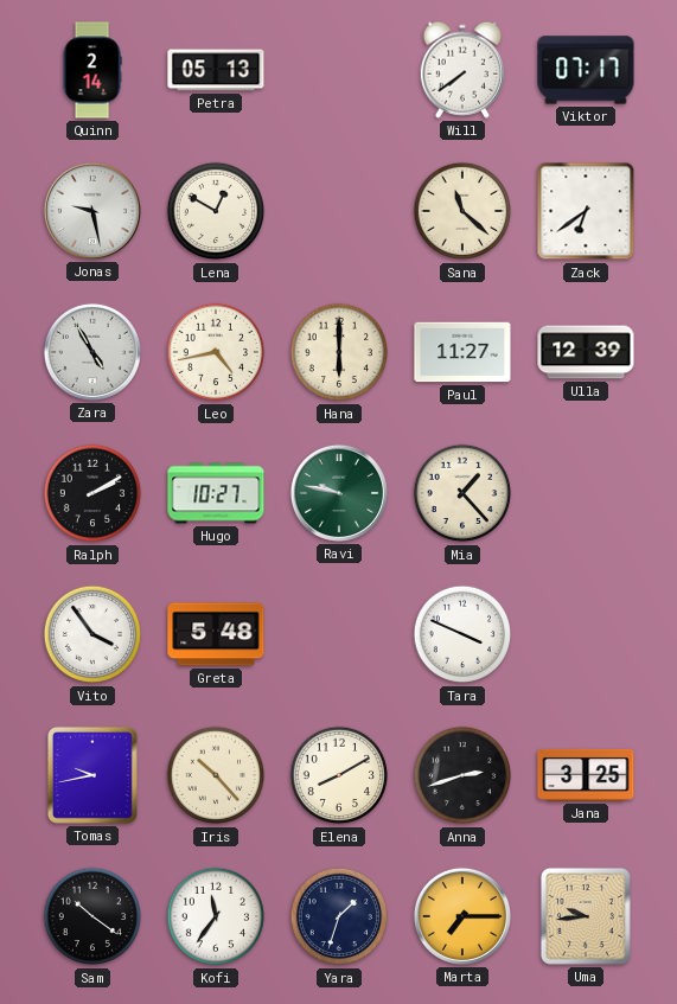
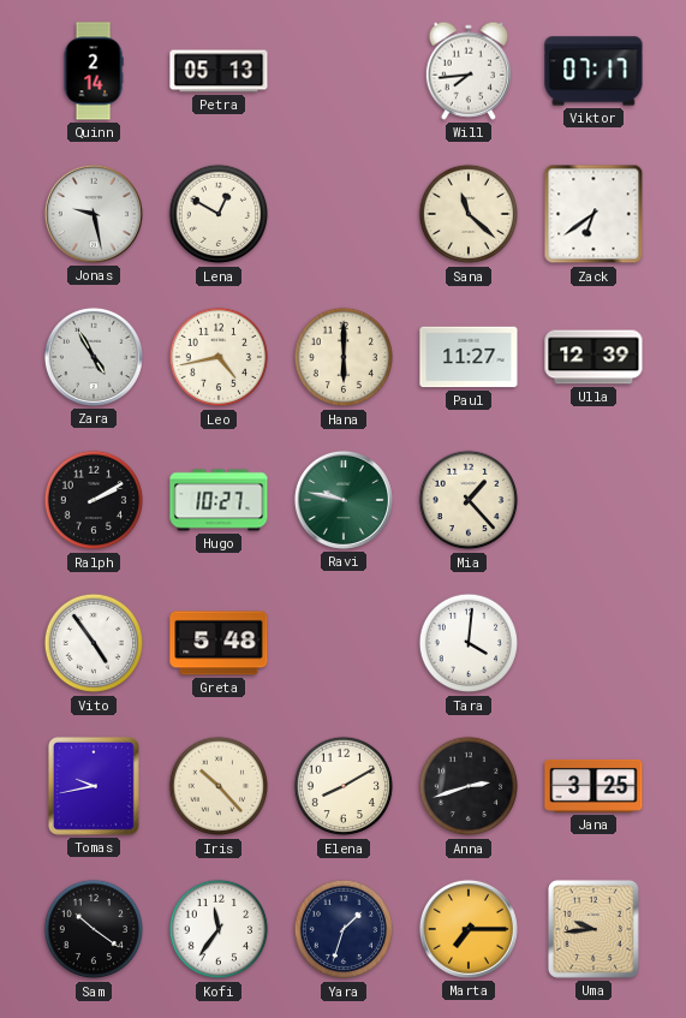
Will: 7:39 -> 7:44 (467, 71)
Vito: 3:54 -> 4:54 (94, 643)
Tara: 3:49 -> 4:01 (469, 643)
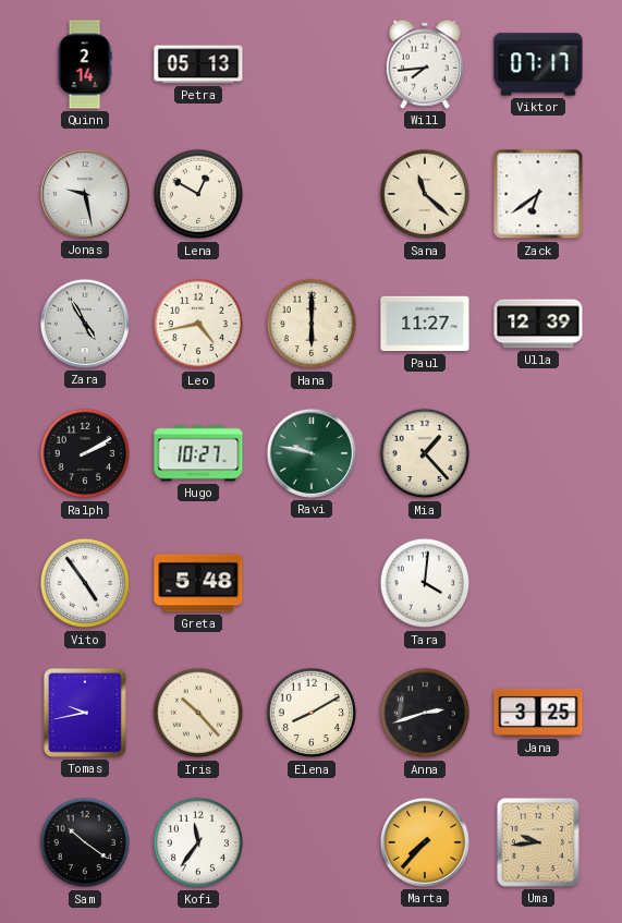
Yara: 1:33 -> none (344, 929)
Marta: 7:15 -> 7:37 (425, 842)
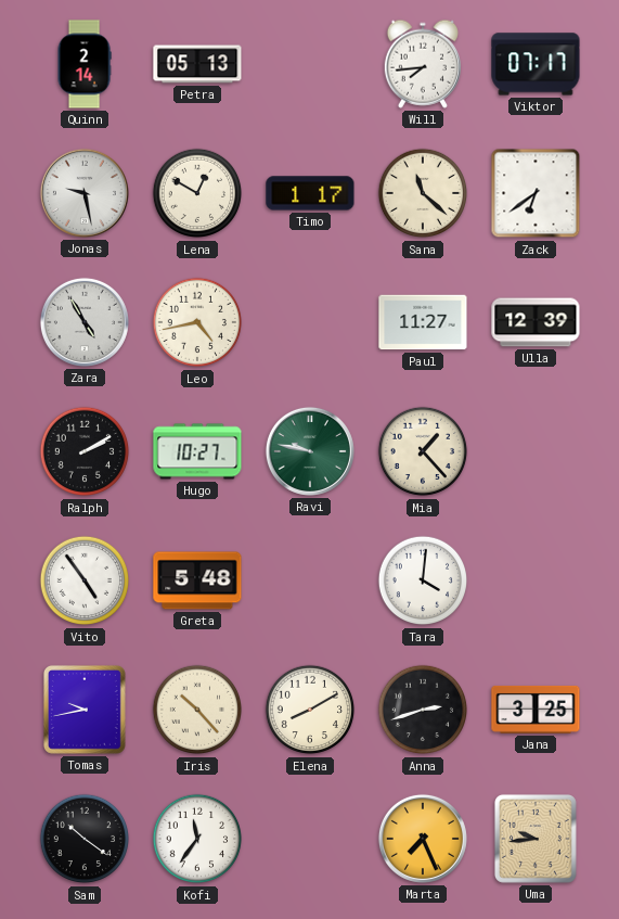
Timo: none -> 1:17 (310, 193)
Hana: 6:00 -> none (312, 324)
Marta: 7:37 -> 7:26 (423, 839)
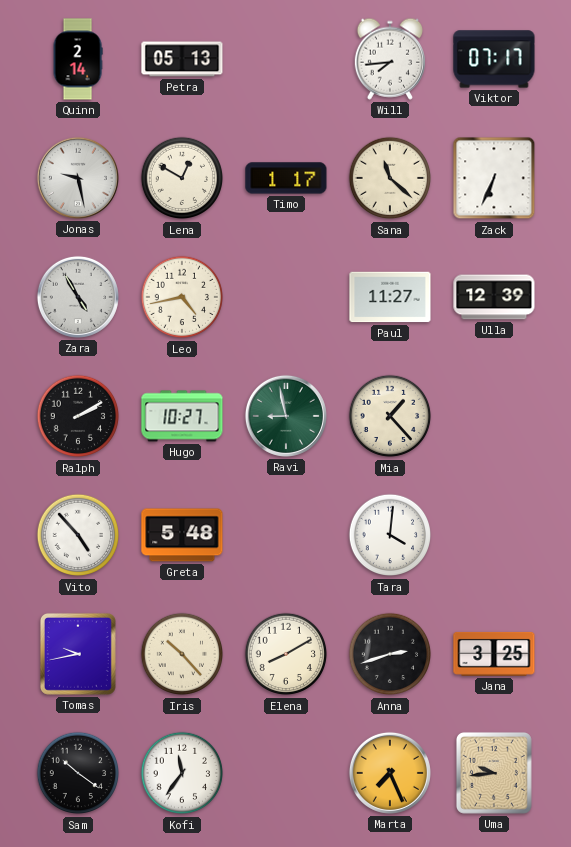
Zack: 6:39 -> 6:34 (494, 178)
Ravi: 9:47 -> 8:58 (286, 416)
Vito: 4:54 -> 4:53 (78, 535)
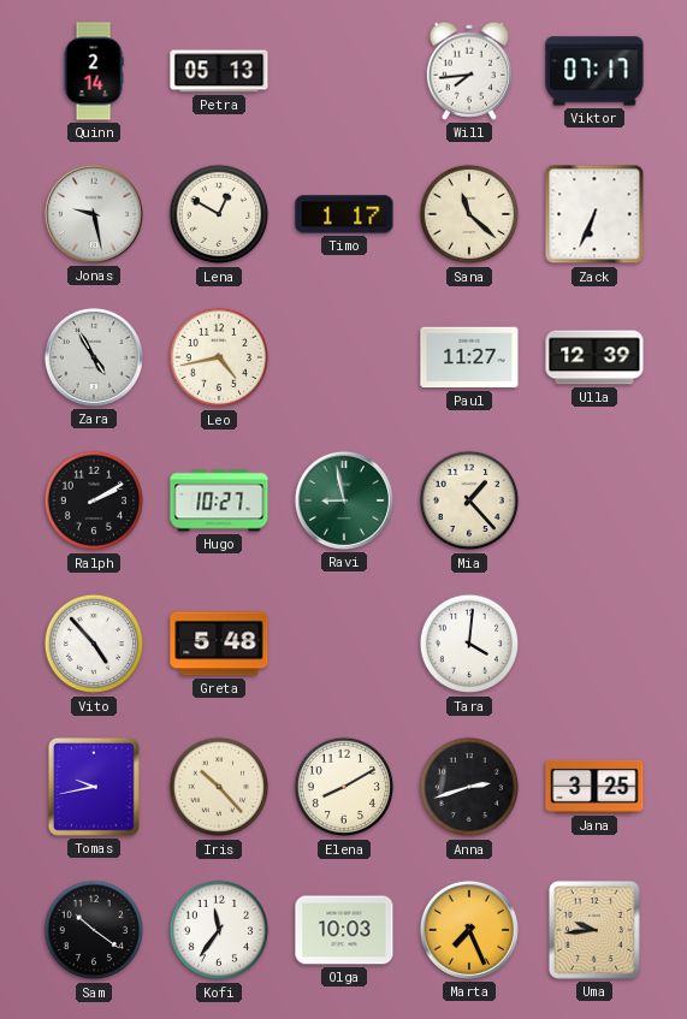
Olga: none -> 10:03 (344, 930)
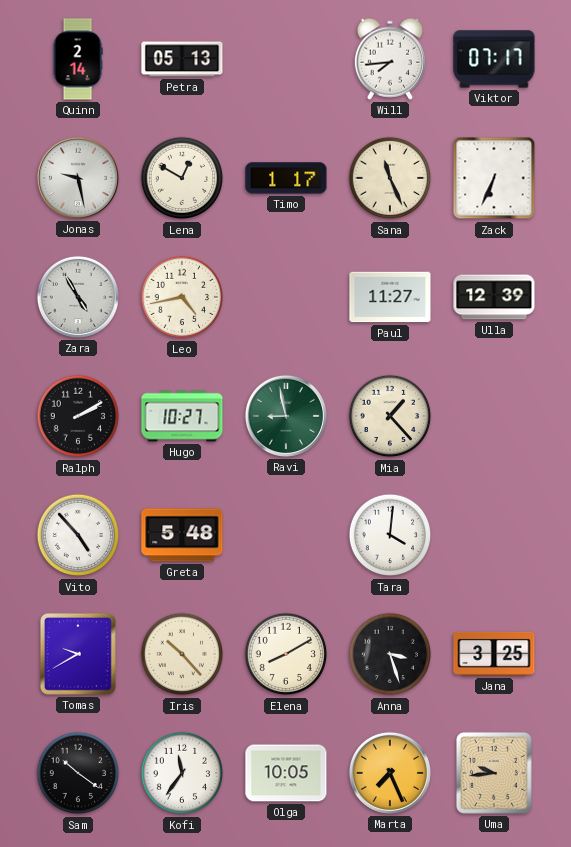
Sana: 11:22 -> 11:26 (390, 178)
Tomas: 9:43 -> 9:40 (78, 654)
Anna: 2:42 -> 3:27 (390, 654)
Olga: 10:03 -> 10:05 (286, 773)
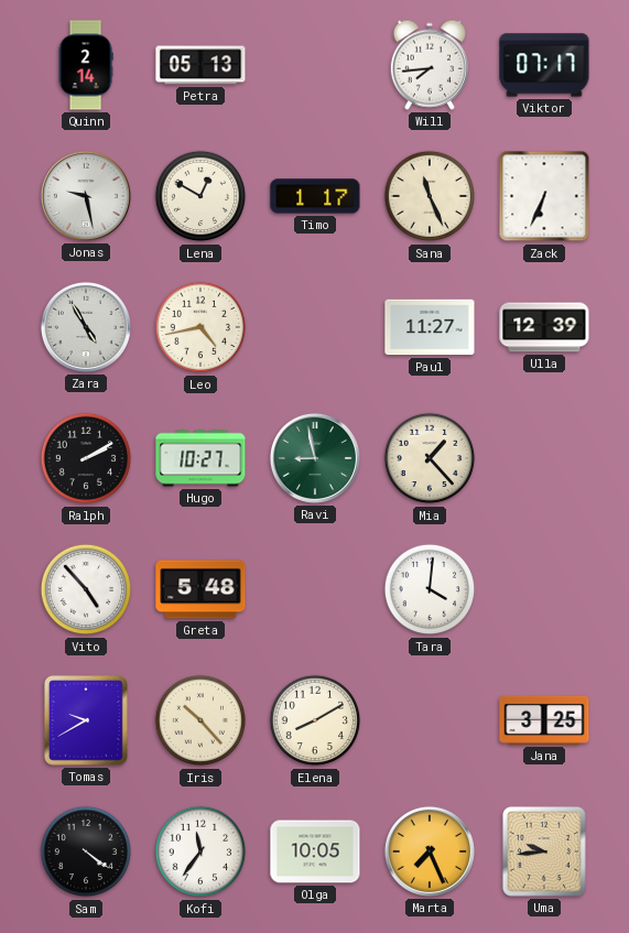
Anna: 3:27 -> none (390, 654)
Sam: 10:21 -> 4:21 (86, 851)
